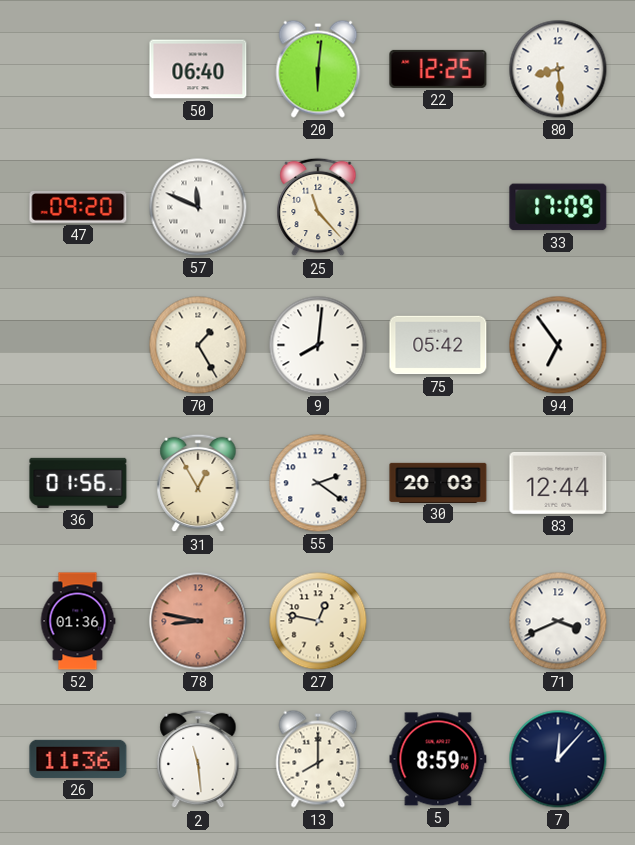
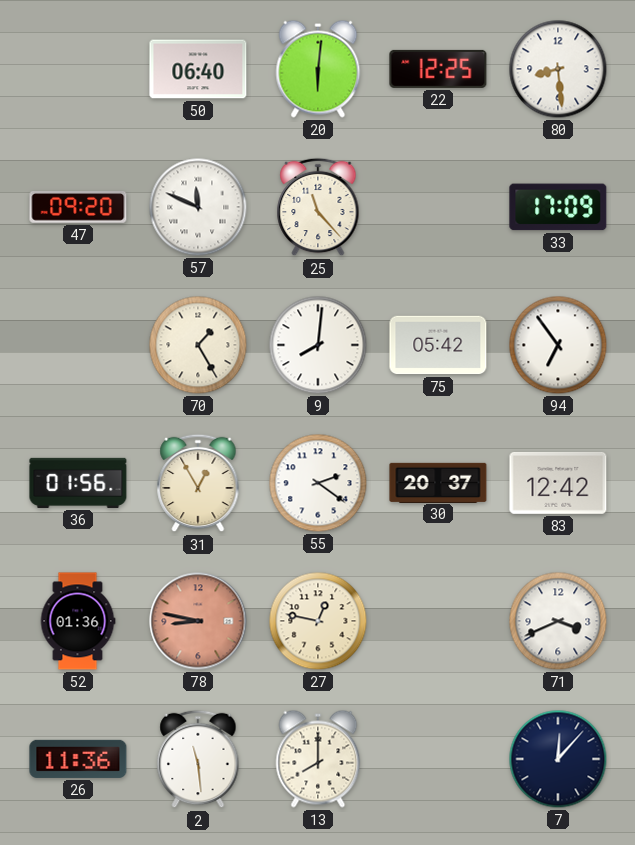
30: 20:03 -> 20:37 (438, 482)
83: 12:44 -> 12:42 (558, 483)
5: 8:59 -> none (438, 759)
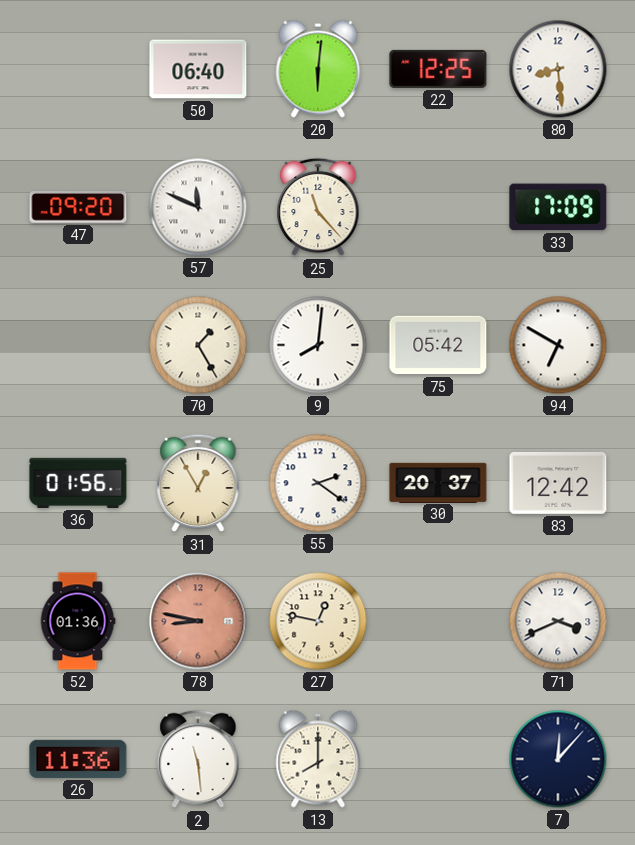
94: 6:54 -> 6:50 (558, 345)
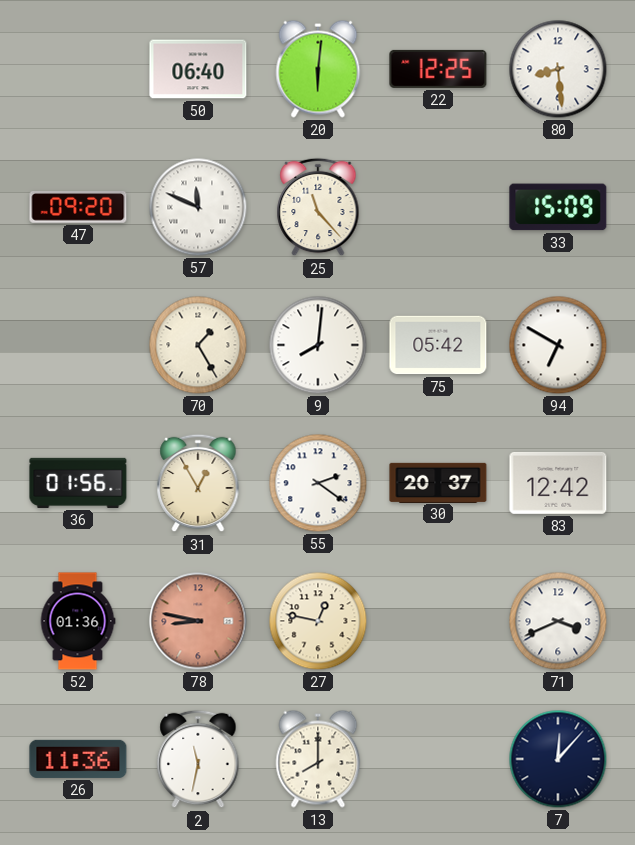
33: 17:09 -> 15:09 (558, 207)
2: 11:29 -> 11:32 (198, 759)
